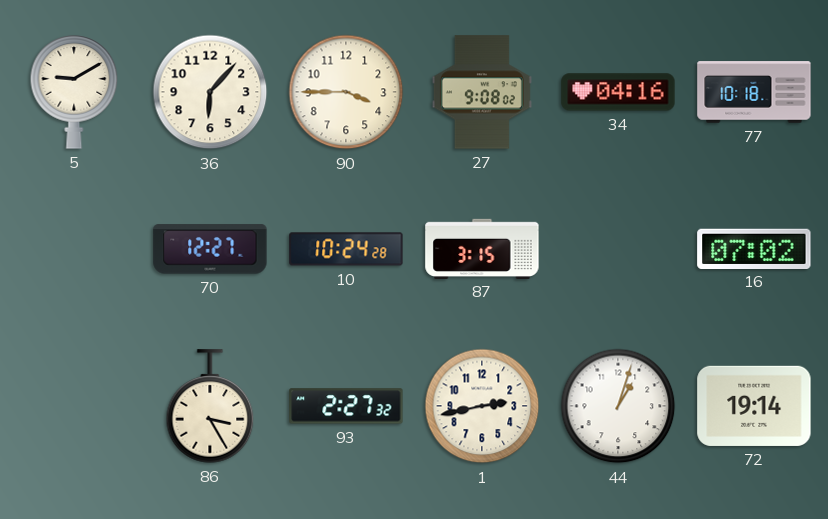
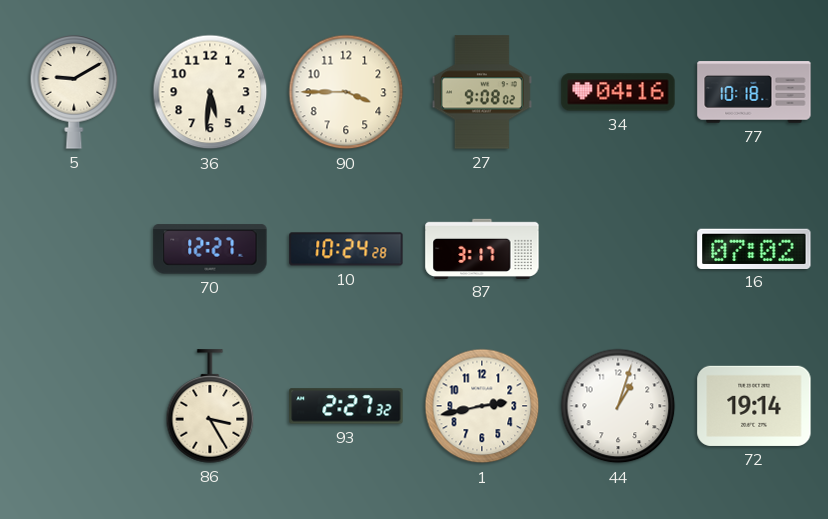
36: 6:07 -> 5:31 (210, 92)
87: 3:15 -> 3:17 (482, 248)
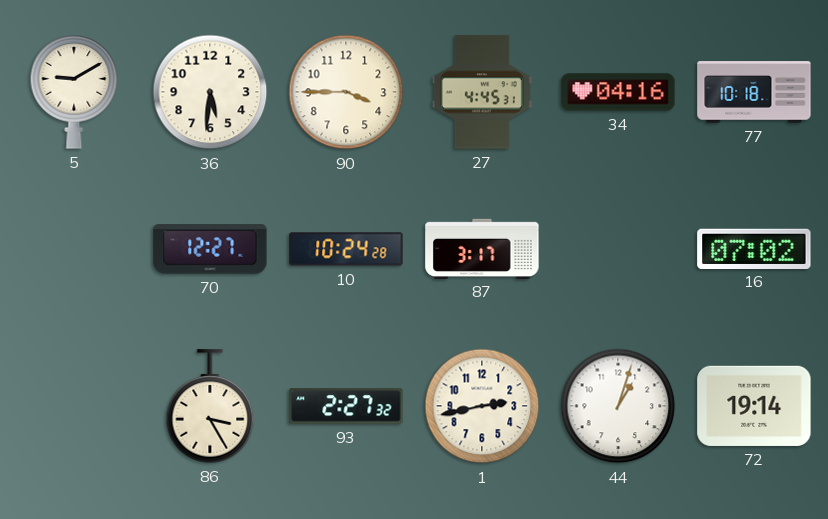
27: 9:08 -> 4:45 (482, 92)
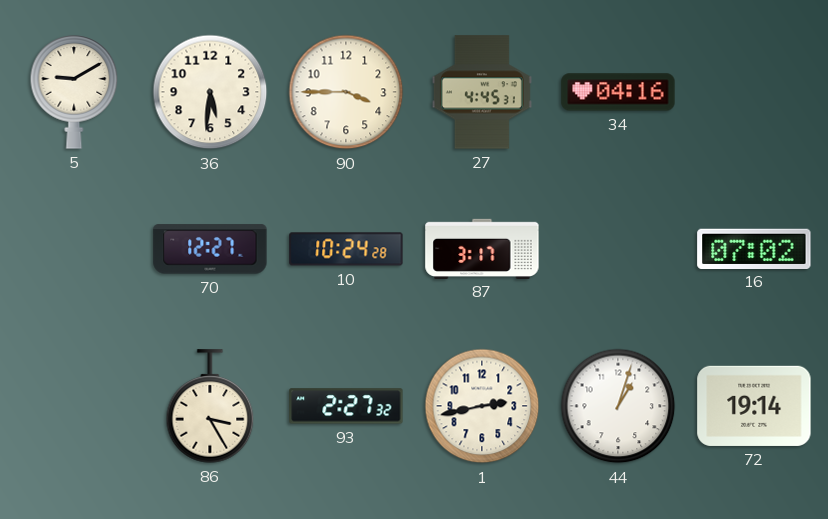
77: 10:18 -> none (754, 92)
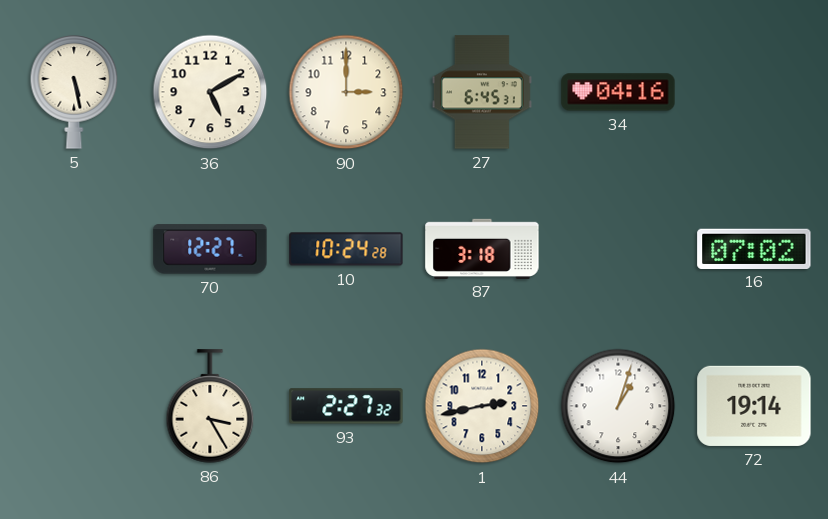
5: 9:10 -> 5:28 (74, 92)
36: 5:31 -> 5:10 (210, 92)
90: 3:45 -> 3:00 (346, 92)
27: 4:45 -> 6:45 (482, 92)
87: 3:17 -> 3:18 (482, 248)
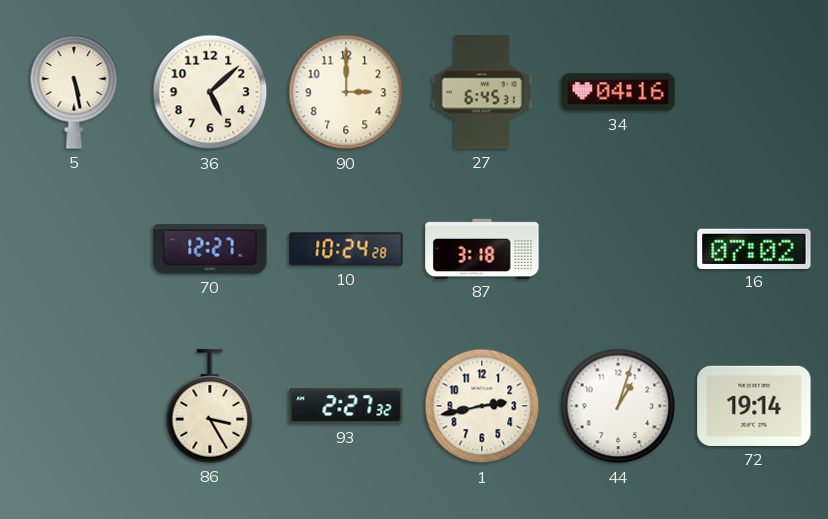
36: 5:10 -> 5:08 (210, 92)
